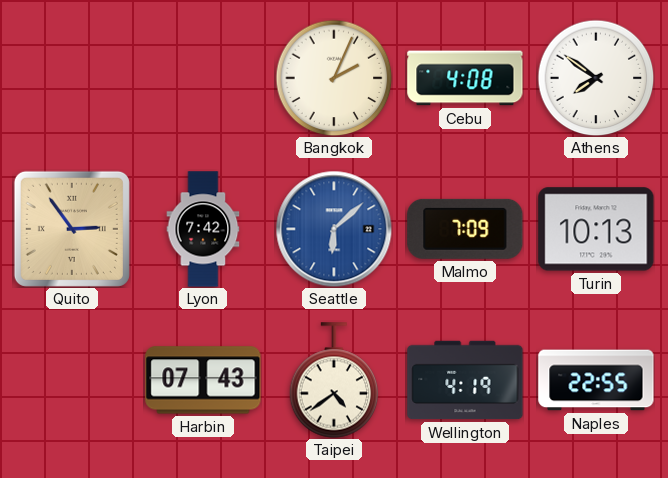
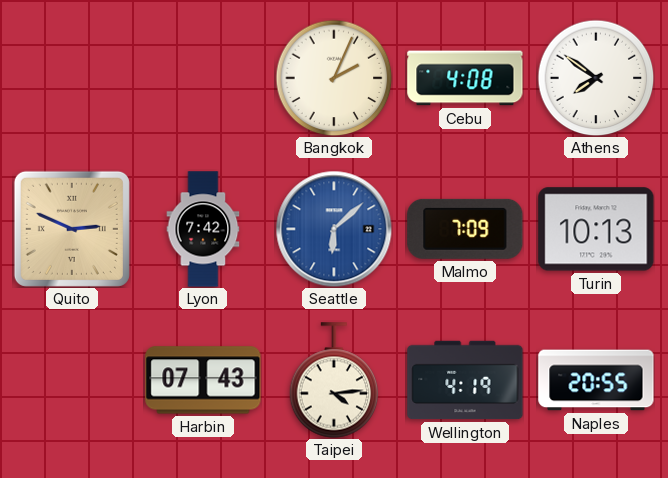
Quito: 2:54 -> 2:49 (72, 229)
Taipei: 4:39 -> 4:14 (334, 380)
Naples: 22:55 -> 20:55 (596, 380)
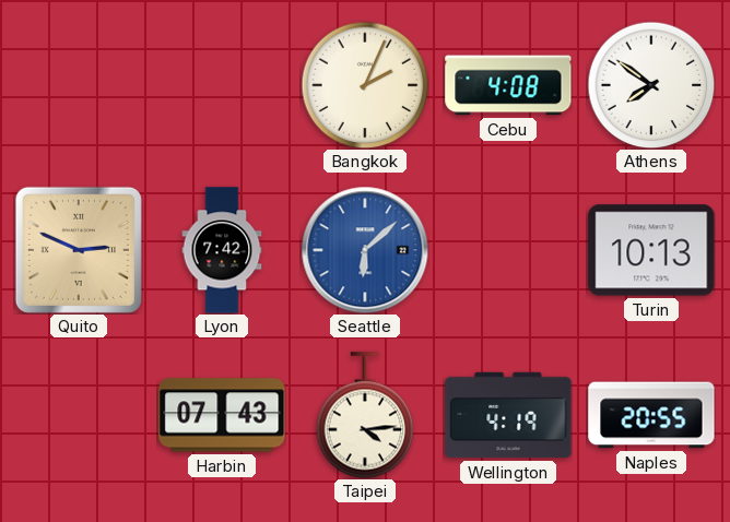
Malmo: 7:09 -> none (465, 229)
